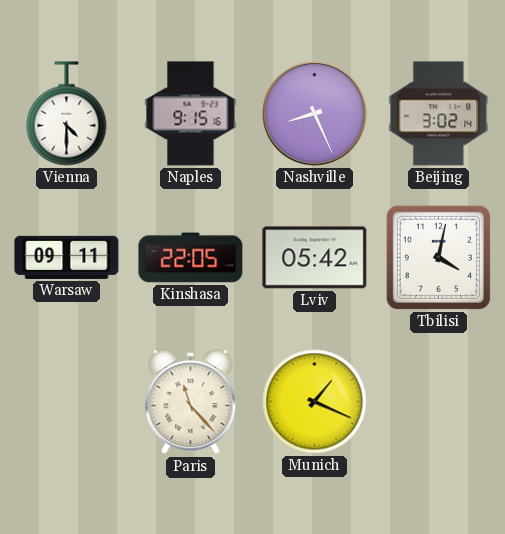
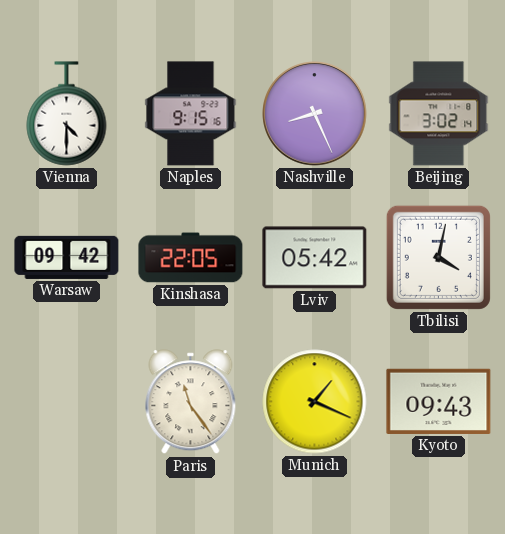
Warsaw: 09:11 -> 09:42 (67, 257)
Paris: 11:23 -> 11:24 (191, 402)
Kyoto: none -> 09:43 (439, 401)
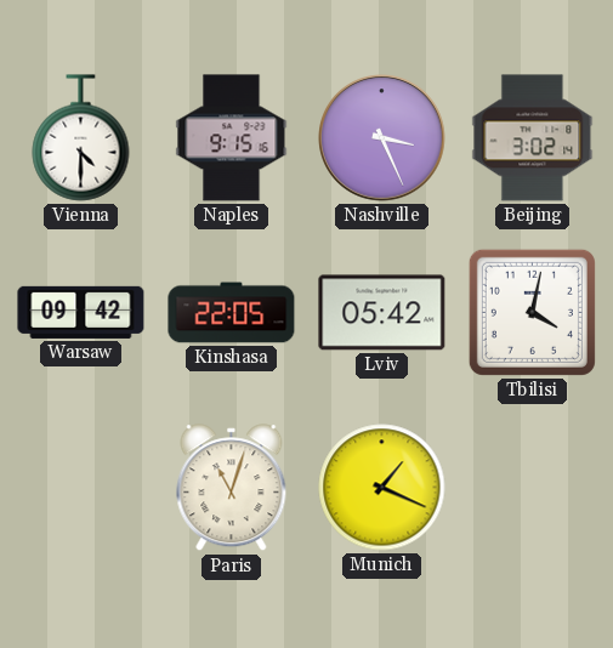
Nashville: 8:26 -> 3:26 (382, 138)
Paris: 11:24 -> 11:03 (232, 488)
Kyoto: 09:43 -> none (439, 401)
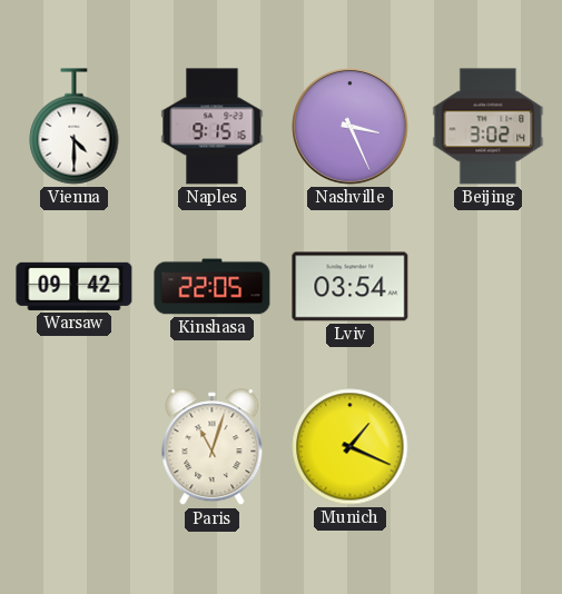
Lviv: 05:42 -> 03:54 (351, 287)
Tbilisi: 4:02 -> none (532, 312)
